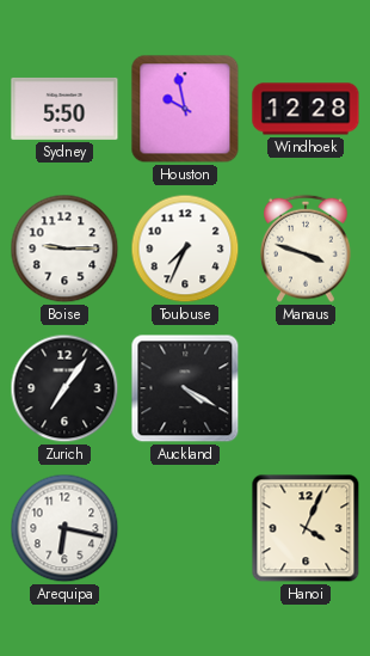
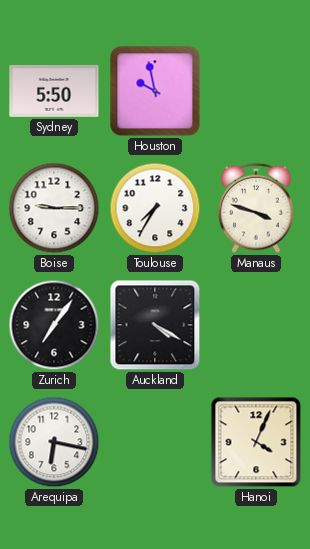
Windhoek: 12:28 -> none (306, 109)
Toulouse: 7:34 -> 7:35 (155, 208)
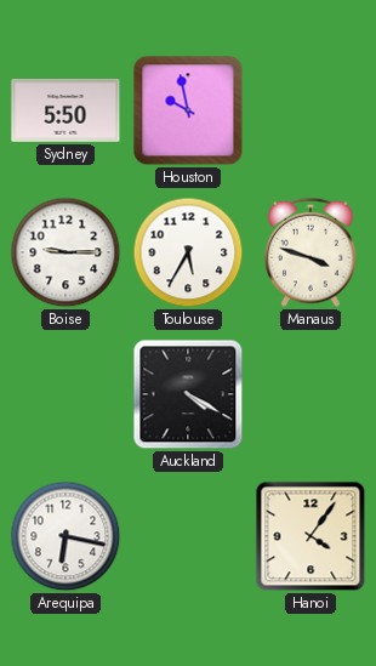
Toulouse: 7:35 -> 5:35 (188, 252)
Zurich: 7:06 -> none (54, 325)
Hanoi: 4:04 -> 4:06 (311, 536)
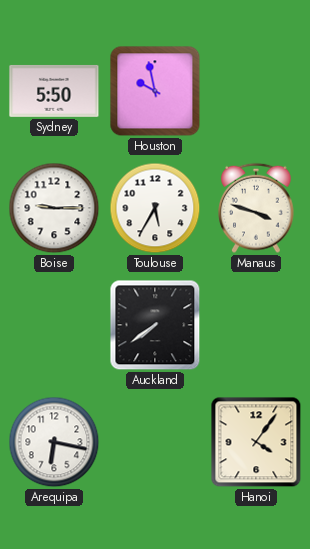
Auckland: 4:20 -> 7:39 (155, 325)
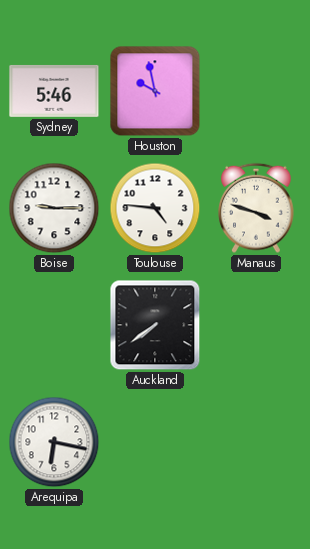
Sydney: 5:50 -> 5:46 (54, 91)
Toulouse: 5:35 -> 4:46 (155, 208)
Hanoi: 4:06 -> none (256, 442)
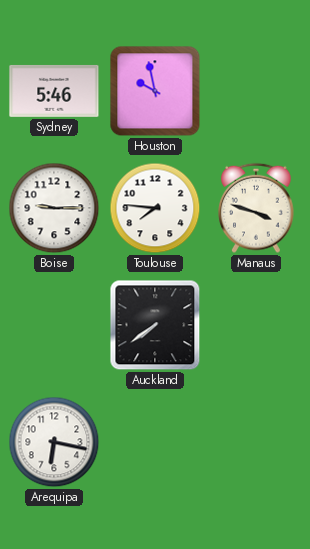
Toulouse: 4:46 -> 7:46 (155, 208)
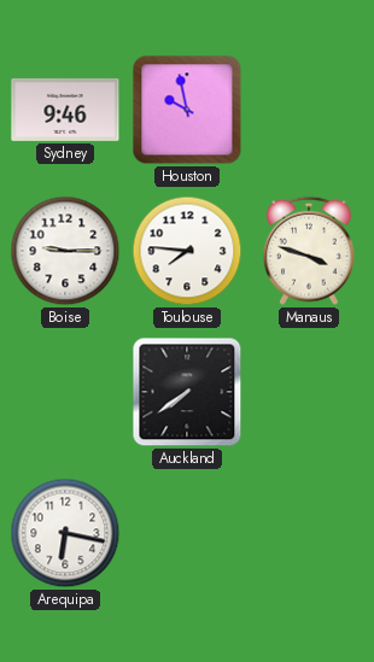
Sydney: 5:46 -> 9:46 (65, 110)
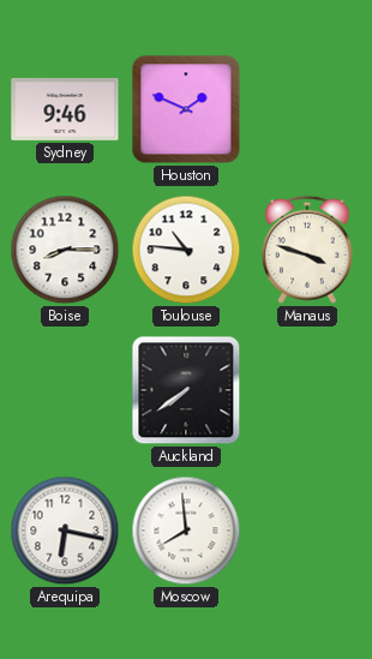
Houston: 9:58 -> 1:49 (186, 109)
Boise: 9:15 -> 8:15 (65, 250)
Toulouse: 7:46 -> 10:46 (186, 250)
Moscow: none -> 7:59 (186, 531)
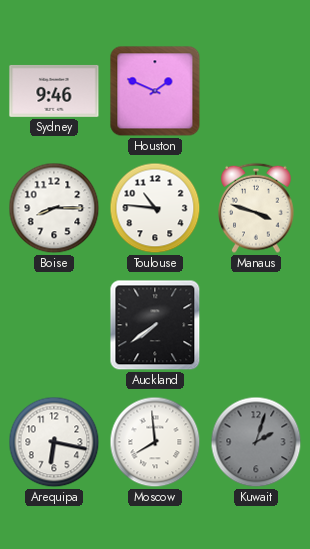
Kuwait: none -> 2:03 (256, 442)
